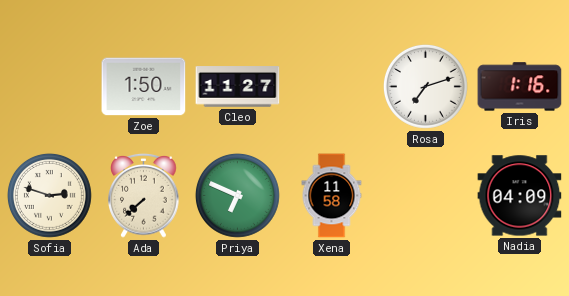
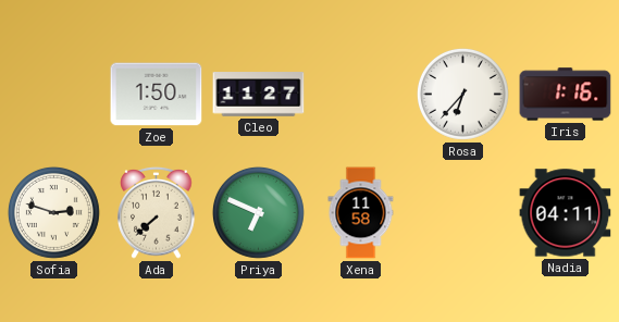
Rosa: 7:12 -> 6:37 (462, 94)
Nadia: 04:09 -> 04:11 (566, 213)
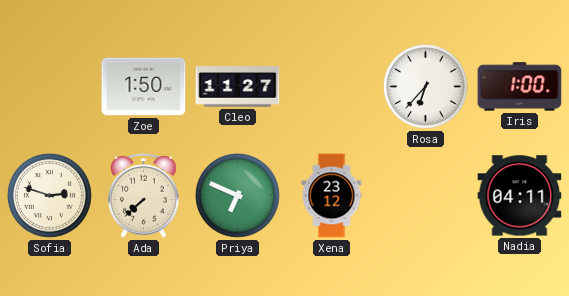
Iris: 1:16 -> 1:00 (520, 87)
Xena: 11:58 -> 23:12 (332, 196)
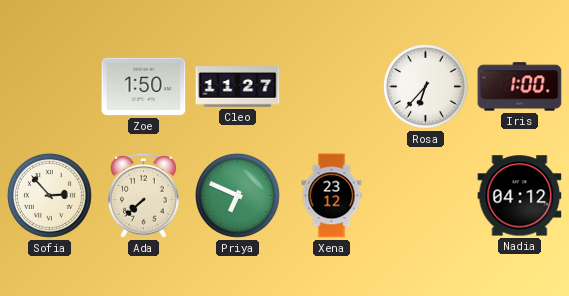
Sofia: 2:48 -> 2:53 (49, 195)
Nadia: 04:11 -> 04:12 (520, 196)
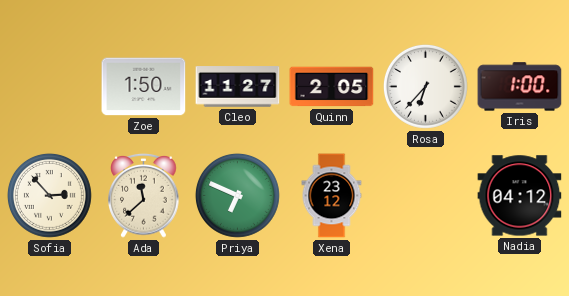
Quinn: none -> 2:05 (332, 87)
Ada: 7:38 -> 11:38 (144, 196)
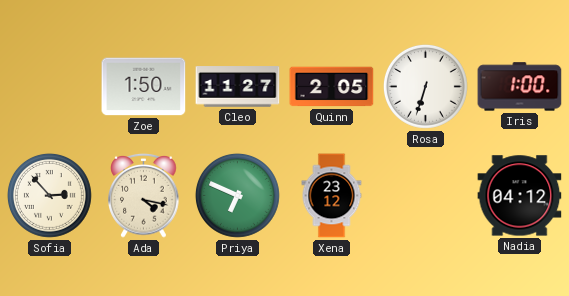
Rosa: 6:37 -> 6:33 (425, 86)
Ada: 11:38 -> 4:17 (144, 196)
